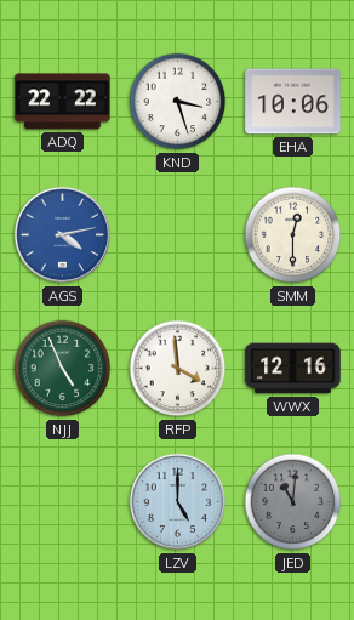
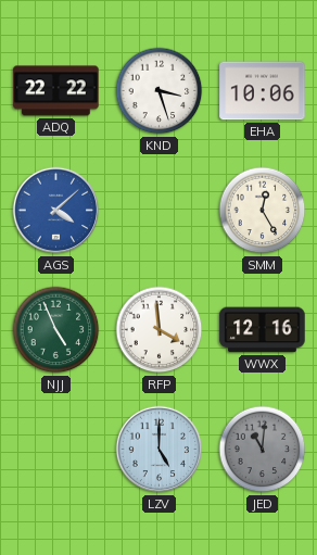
AGS: 4:13 -> 4:08 (56, 211)
SMM: 12:30 -> 12:25 (263, 211)
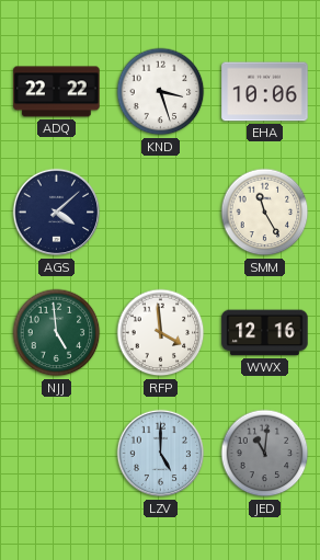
AGS dial: blue -> navy (57, 213)
SMM: 12:25 -> 11:25 (265, 213)
NJJ: 4:56 -> 4:59 (57, 333)
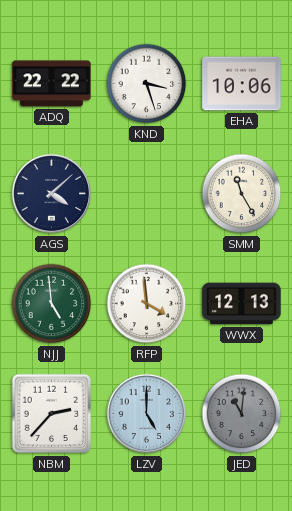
WWX: 12:16 -> 12:13 (242, 304)
NBM: none -> 2:37 (52, 414)
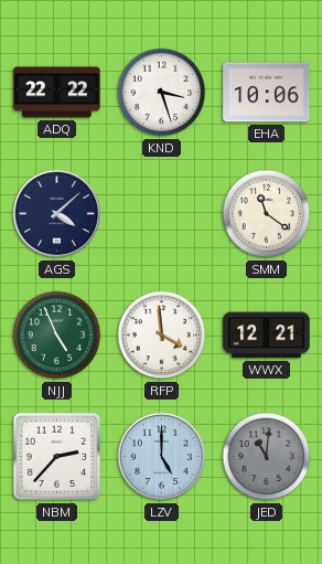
SMM: 11:25 -> 11:21 (267, 214)
NJJ: 4:59 -> 4:56 (57, 336)
WWX: 12:13 -> 12:21 (267, 336)
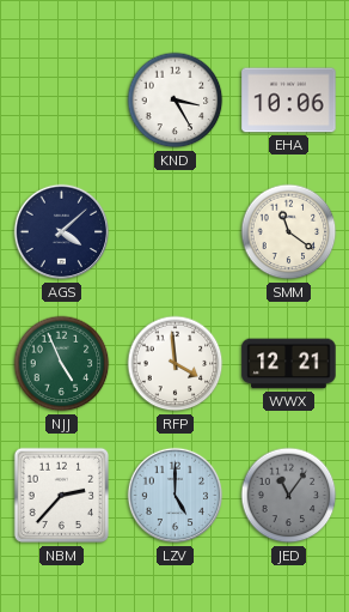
ADQ: 22:22 -> none (57, 93)
KND: 3:27 -> 3:25 (176, 101)
JED: 11:01 -> 11:06 (289, 496)
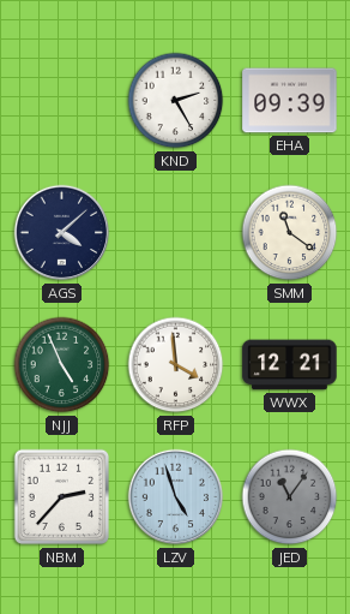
KND: 3:25 -> 2:25 (176, 101)
EHA: 10:06 -> 09:39 (290, 101)
LZV: 5:00 -> 4:57 (176, 497)
